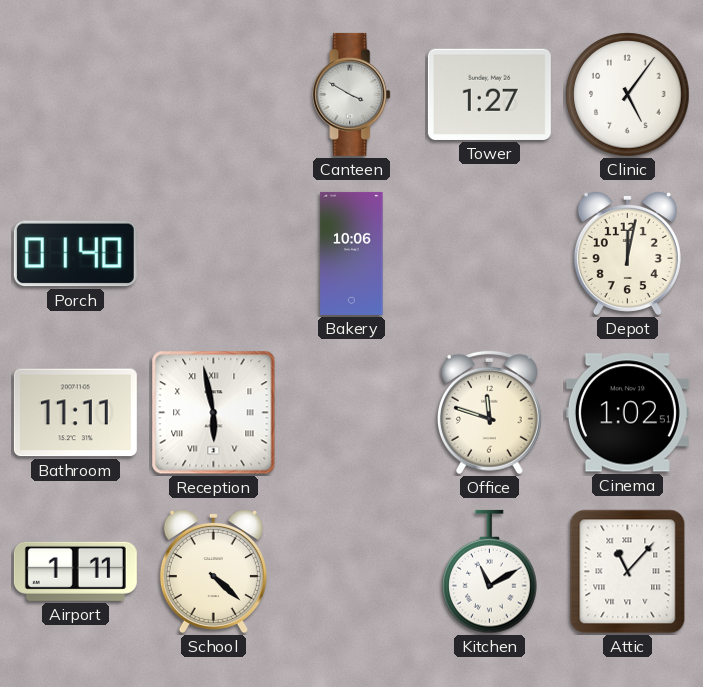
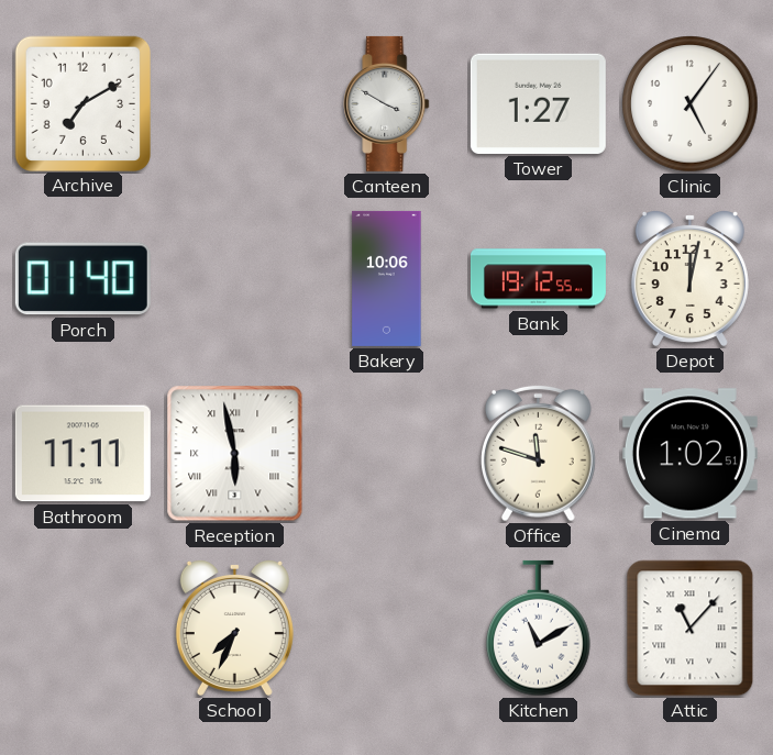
Archive: none -> 7:10 (82, 103)
Bank: none -> 19:12 (538, 279)
Airport: 1:11 -> none (75, 571)
School: 4:22 -> 7:34 (234, 628)
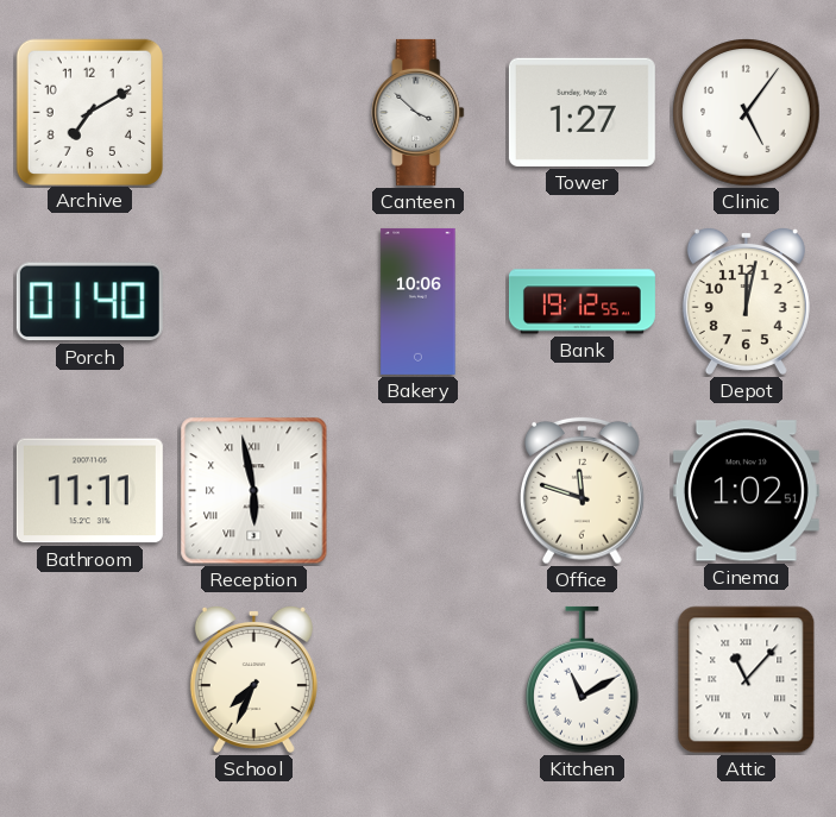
Canteen: 3:50 -> 3:52 (419, 112)
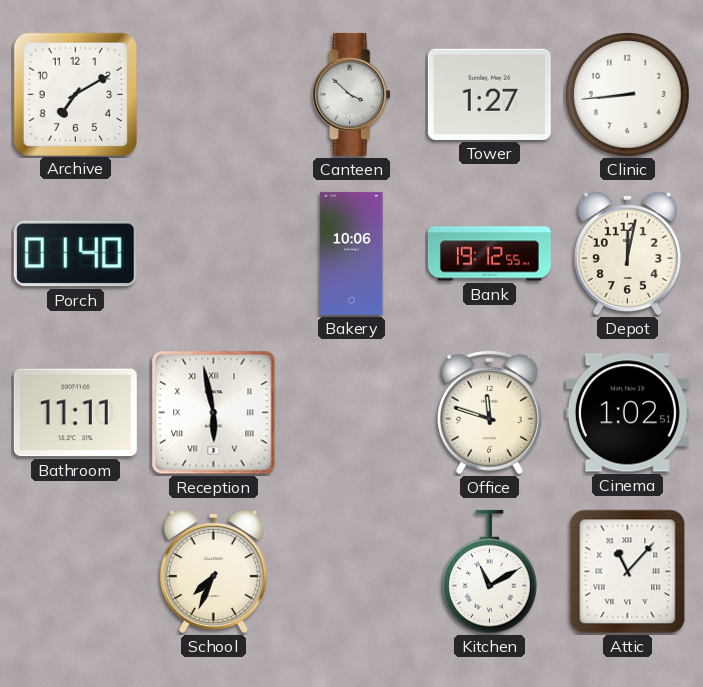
Clinic: 5:06 -> 8:44 (628, 95)
